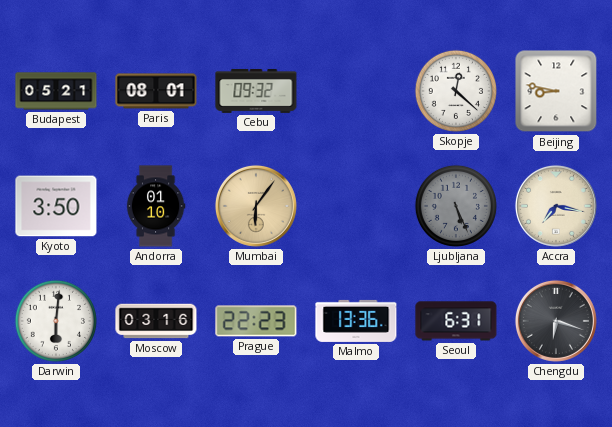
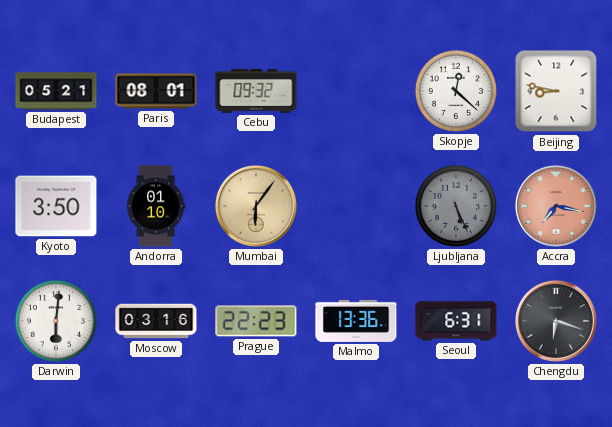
Accra dial: cream -> salmon (556, 206)
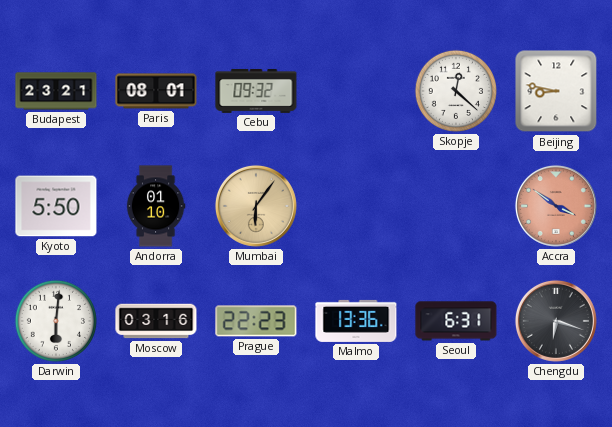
Budapest: 05:21 -> 23:21 (56, 91)
Kyoto: 3:50 -> 5:50 (56, 206)
Ljubljana: 5:26 -> none (456, 206)
Accra: 7:17 -> 3:51 (556, 206)
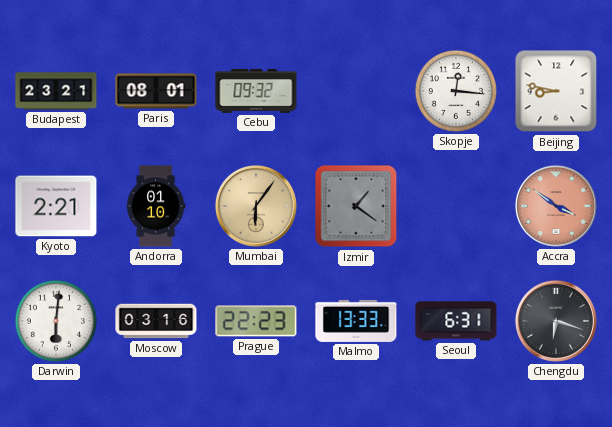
Skopje: 12:22 -> 12:16 (456, 91)
Kyoto: 5:50 -> 2:21 (56, 206)
Izmir: none -> 1:21 (356, 206)
Malmo: 13:36 -> 13:33 (356, 321)
